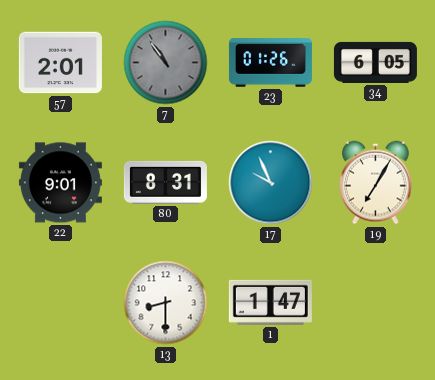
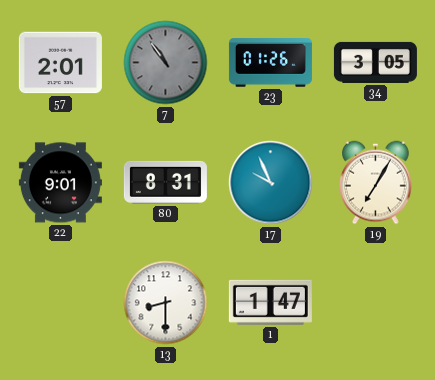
34: 6:05 -> 3:05 (375, 62)
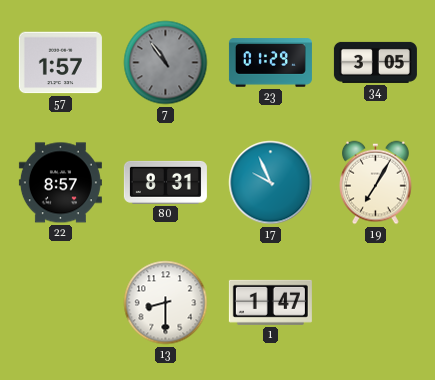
57: 2:01 -> 1:57 (60, 63)
23: 01:26 -> 01:29 (270, 63)
22: 9:01 -> 8:57 (60, 183)
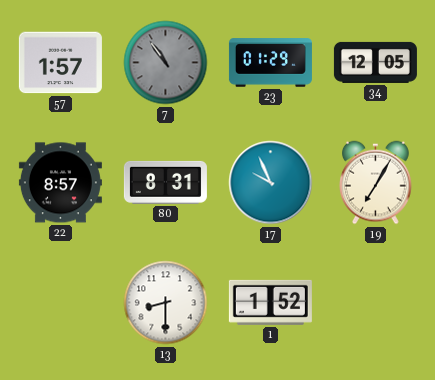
34: 3:05 -> 12:05 (375, 62)
1: 1:47 -> 1:52 (270, 302)
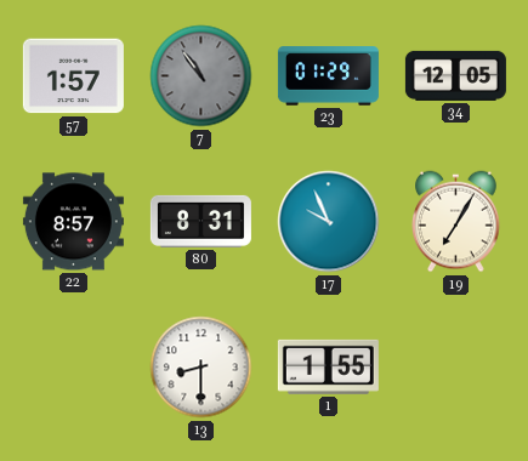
1: 1:52 -> 1:55 (328, 366)
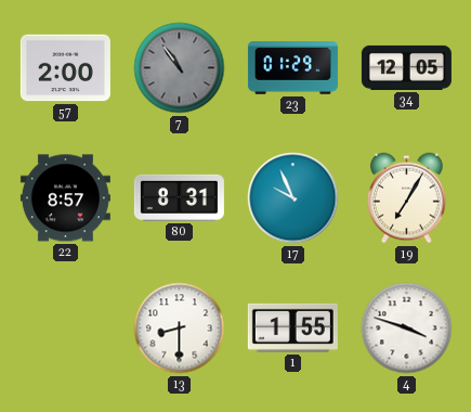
57: 1:57 -> 2:00 (65, 68)
4: none -> 3:48 (407, 329)
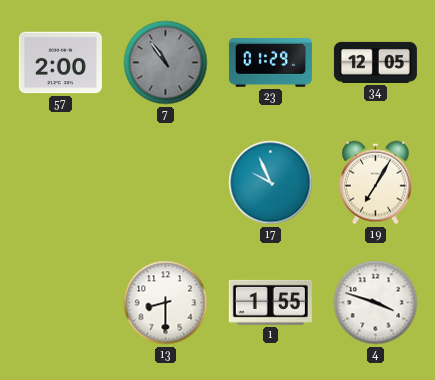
22: 8:57 -> none (65, 198)
80: 8:31 -> none (179, 197)
